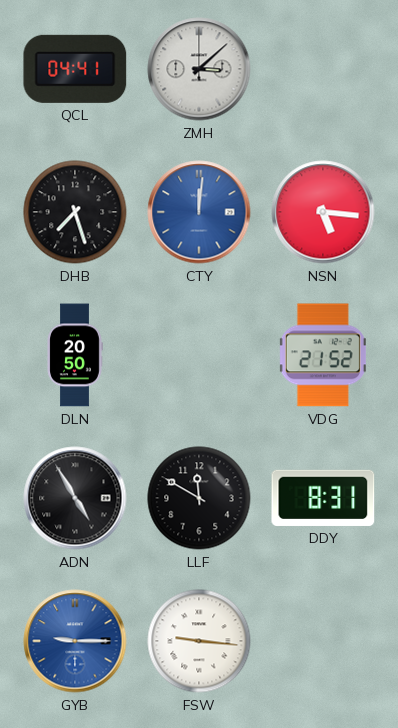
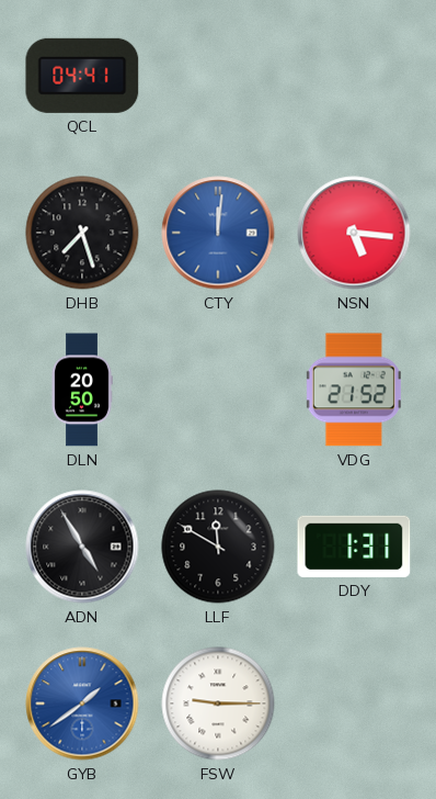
ZMH: 3:08 -> none (199, 69)
DDY: 8:31 -> 1:31 (354, 547)
GYB: 9:15 -> 1:39 (82, 704)
FSW: 9:16 -> 9:15 (218, 704)
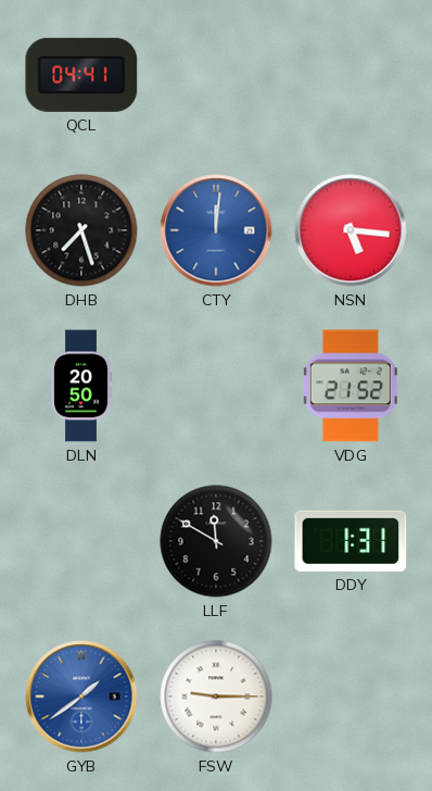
ADN: 4:55 -> none (82, 547)
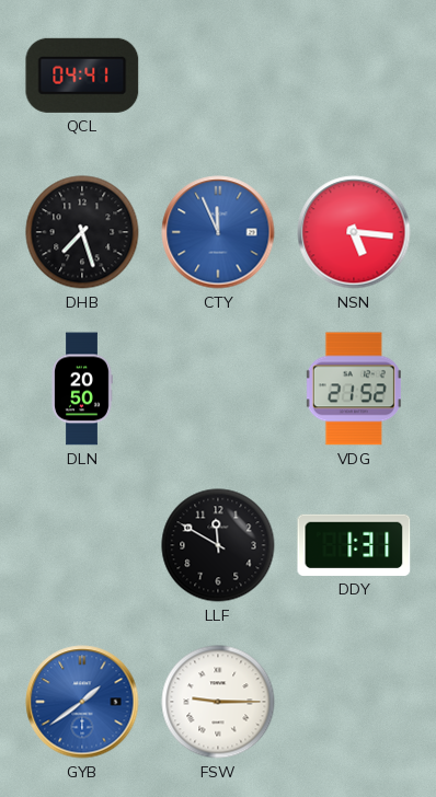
CTY: 12:01 -> 11:56 (218, 232)
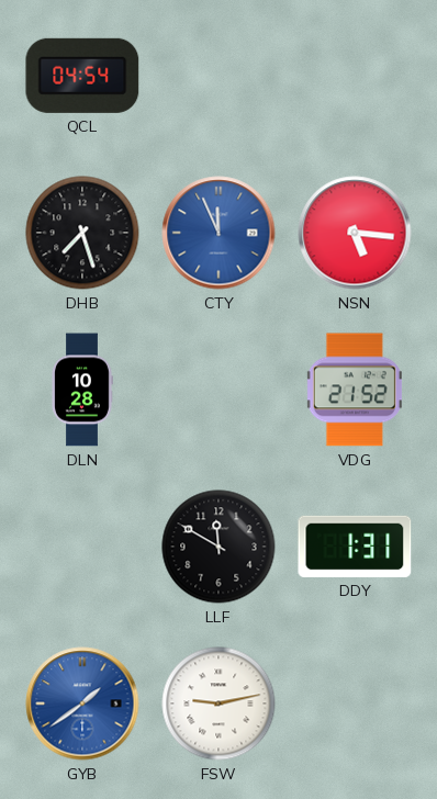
QCL: 04:41 -> 04:54 (82, 76)
DLN: 20:50 -> 10:28 (82, 390)
FSW: 9:15 -> 9:13 (218, 704)
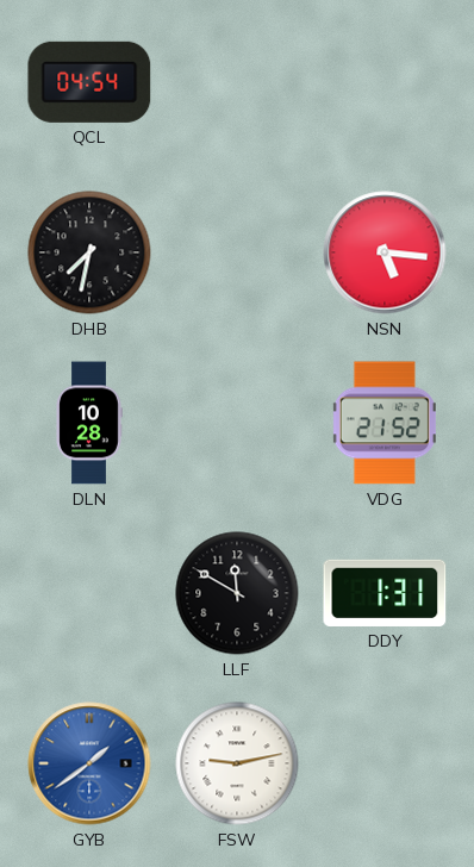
DHB: 7:27 -> 7:32 (89, 252)
CTY: 11:56 -> none (218, 233)
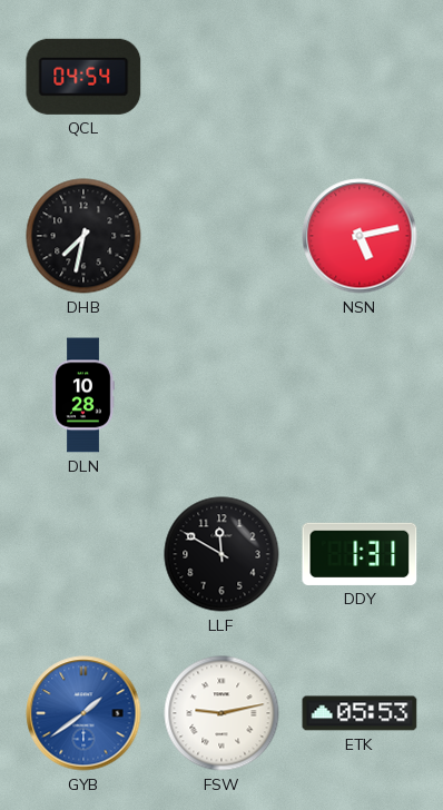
NSN: 5:16 -> 5:13 (360, 236)
VDG: 21:52 -> none (385, 423)
ETK: none -> 05:53 (360, 713)
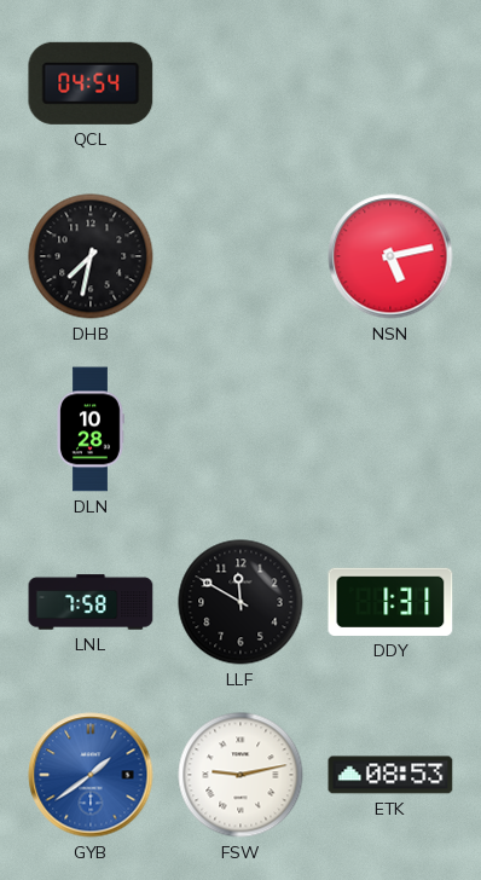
LNL: none -> 7:58 (91, 602)
ETK: 05:53 -> 08:53 (390, 775)
